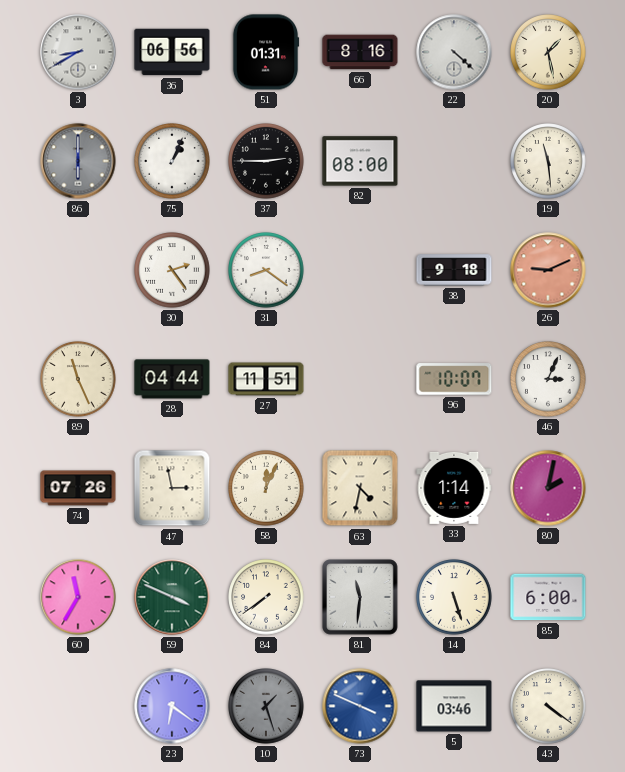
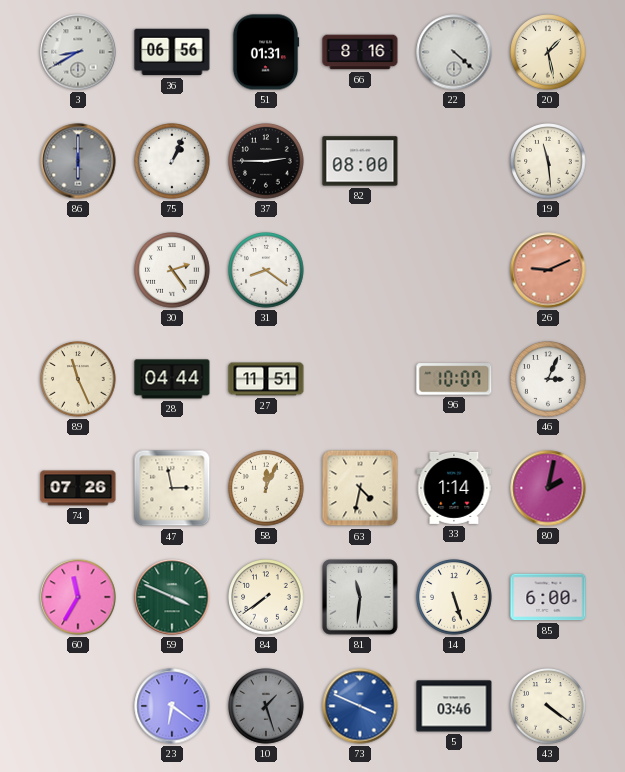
38: 9:18 -> none (454, 270)
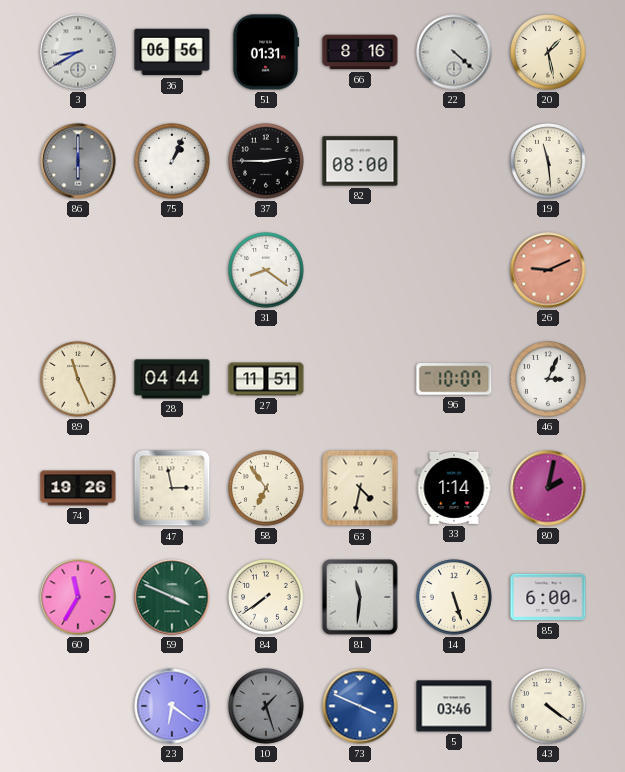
30: 2:24 -> none (172, 270)
74: 07:26 -> 19:26 (78, 488)
58: 12:04 -> 6:54 (266, 488)
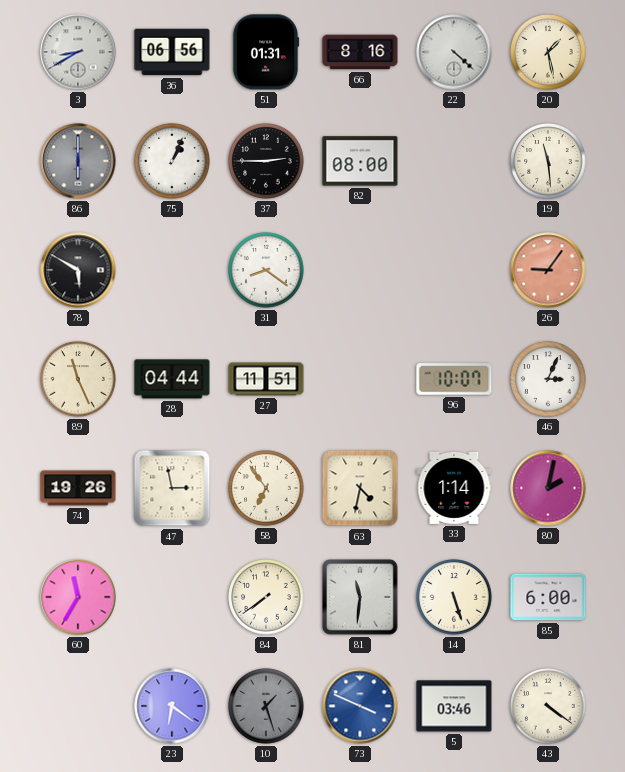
78: none -> 5:50 (78, 270)
26: 9:11 -> 9:06 (548, 270)
59: 3:49 -> none (172, 597)
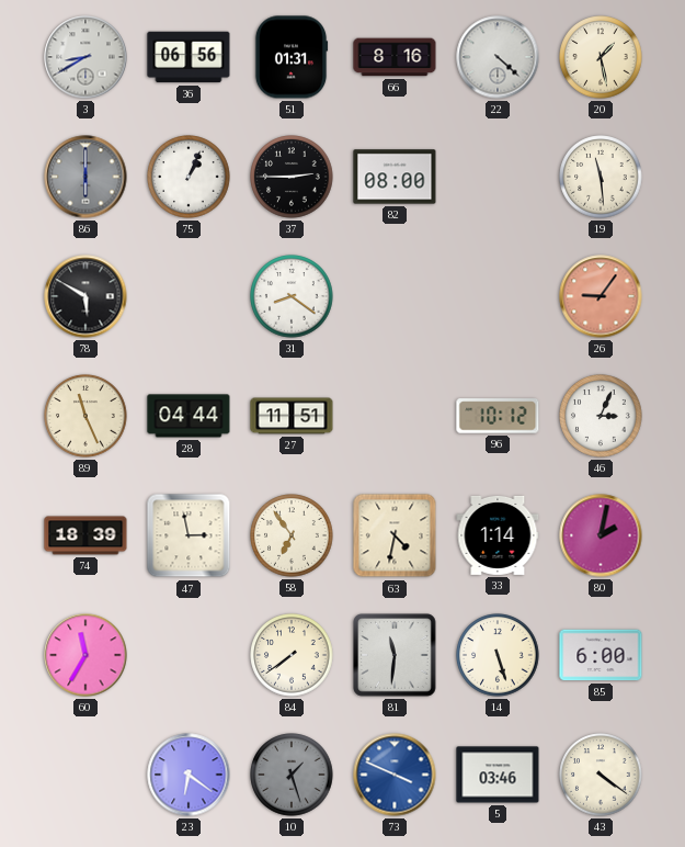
96: 10:07 -> 10:12 (498, 416)
74: 19:26 -> 18:39 (85, 535)
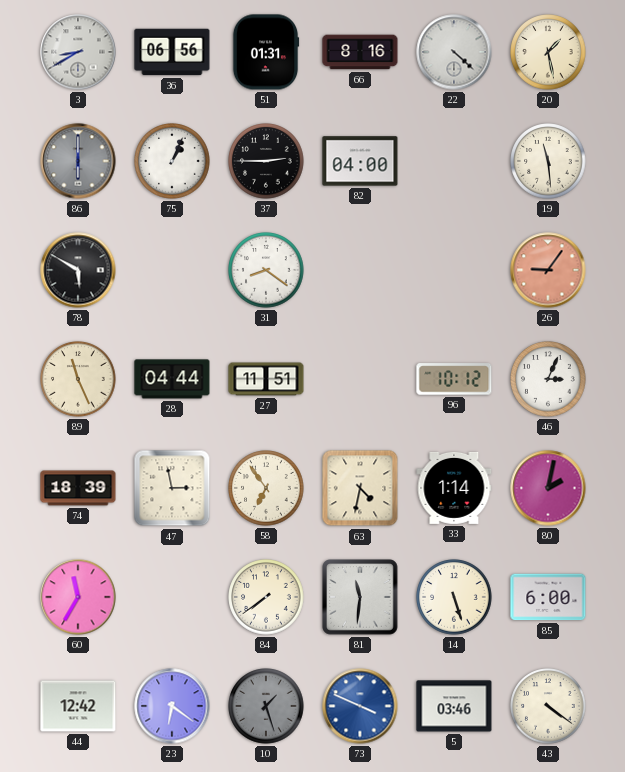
82: 08:00 -> 04:00 (360, 161)
44: none -> 12:42 (78, 706)
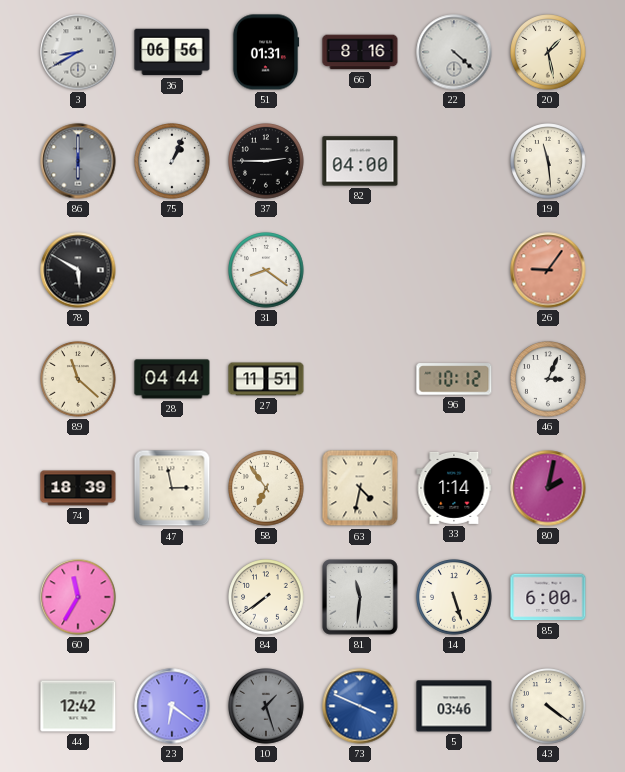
89: 11:26 -> 11:22 (78, 379)
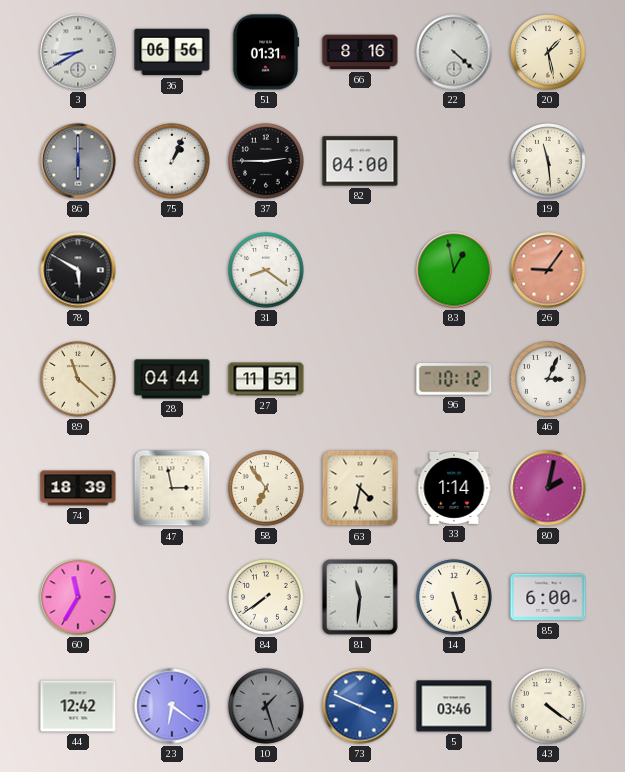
83: none -> 12:58 (454, 270)
